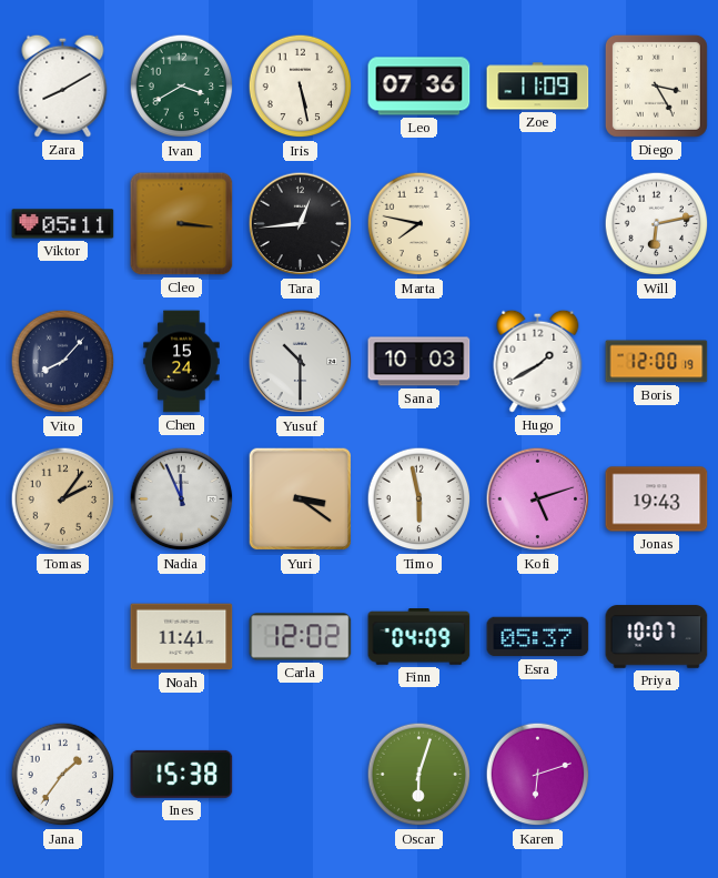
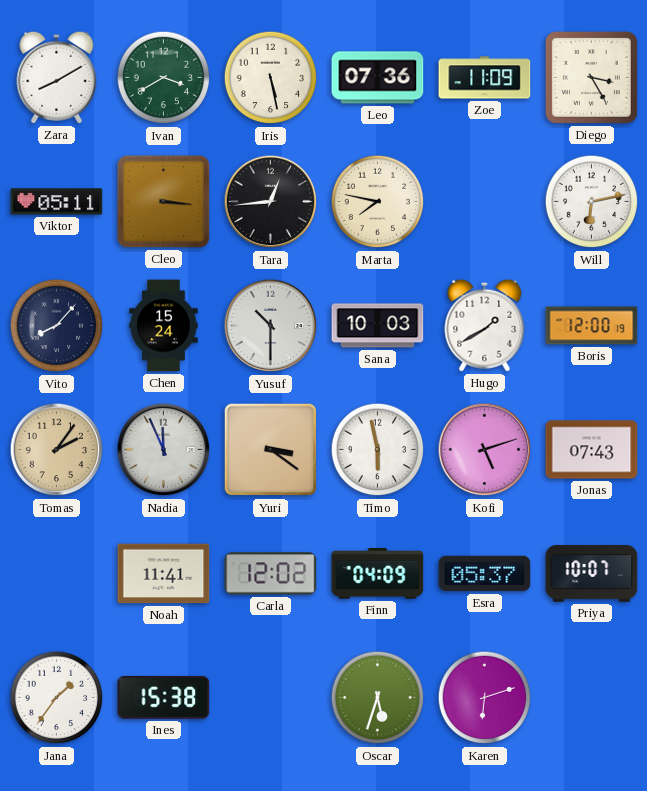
Jonas: 19:43 -> 07:43 (592, 450)
Oscar: 6:03 -> 5:33 (378, 698)
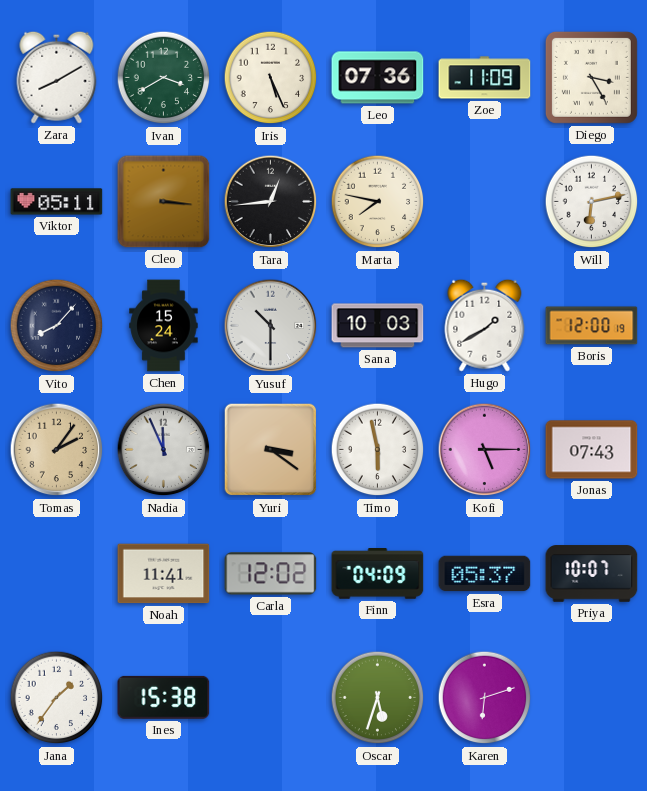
Iris: 5:28 -> 5:26 (271, 78)
Kofi: 5:12 -> 5:15 (485, 450)
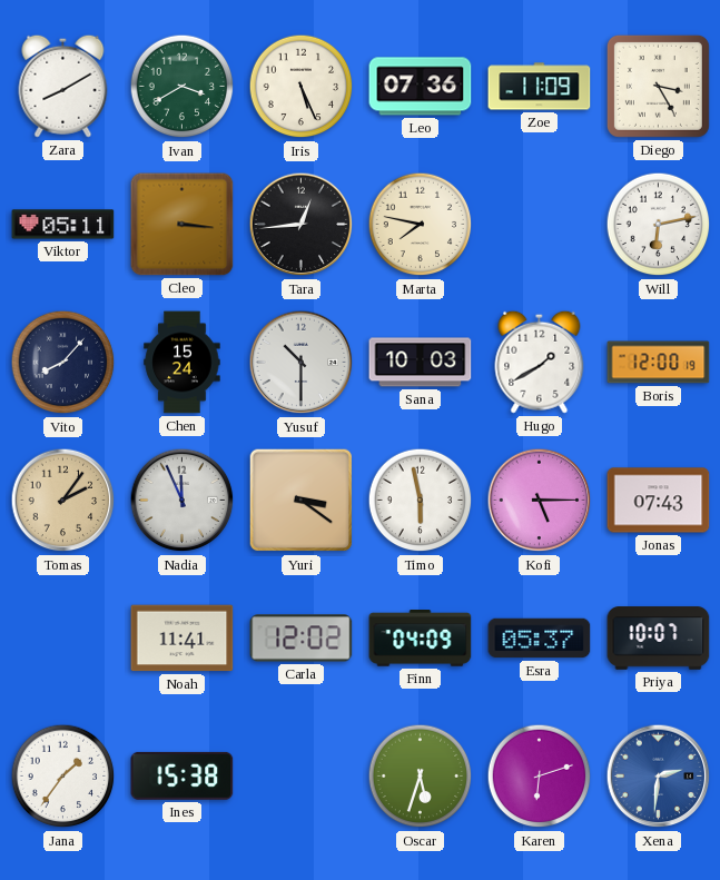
Xena: none -> 2:31 (659, 777)
